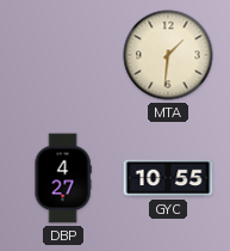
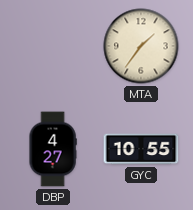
MTA: 1:31 -> 1:36 (141, 46)
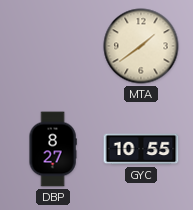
MTA: 1:36 -> 1:39 (141, 46)
DBP: 4:27 -> 8:27 (53, 149)
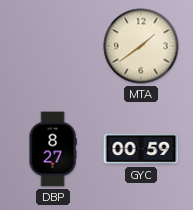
GYC: 10:55 -> 00:59 (141, 149)
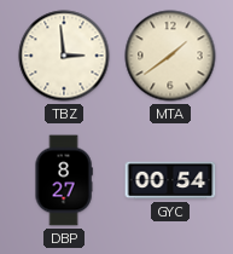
TBZ: none -> 2:59 (64, 56)
GYC: 00:59 -> 00:54 (170, 180)
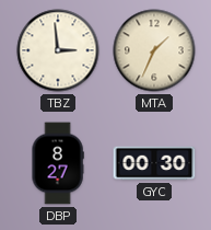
MTA: 1:39 -> 1:34 (154, 50)
GYC: 00:54 -> 00:30 (154, 163)
